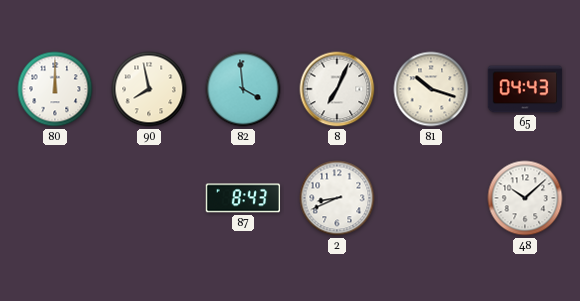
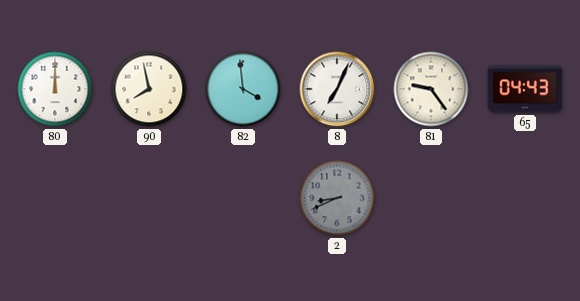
81: 10:18 -> 9:24 (431, 89)
87: 8:43 -> none (243, 198)
2 dial: white -> grey (337, 198)
48: 10:08 -> none (525, 198)
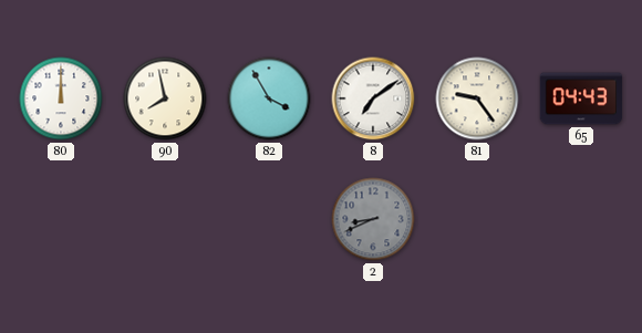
82: 3:59 -> 3:55 (269, 98)
8: 7:04 -> 7:09 (373, 98)
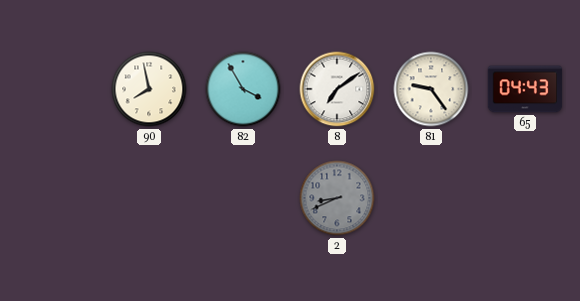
80: 12:00 -> none (61, 98)
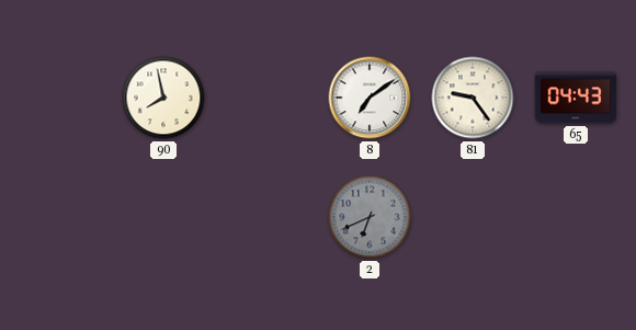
82: 3:55 -> none (243, 89)
2: 8:41 -> 6:41 (370, 217)
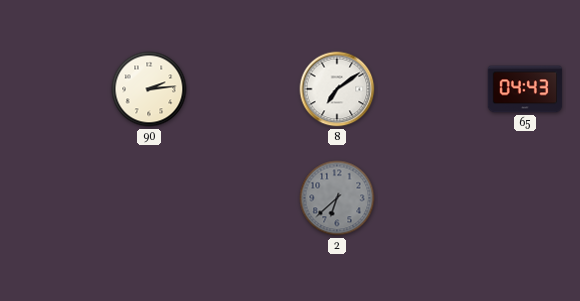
90: 7:58 -> 2:14 (149, 89)
81: 9:24 -> none (473, 98)
2: 6:41 -> 6:38 (337, 198)
